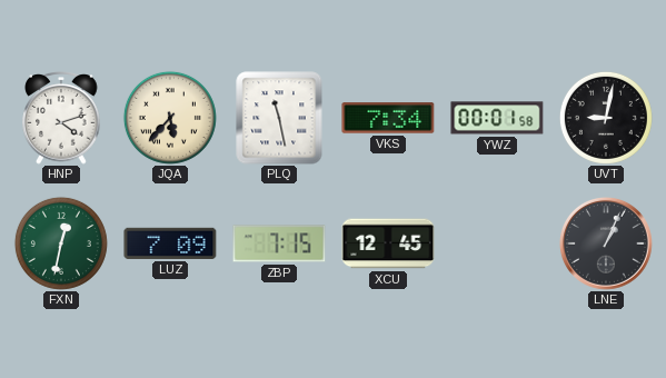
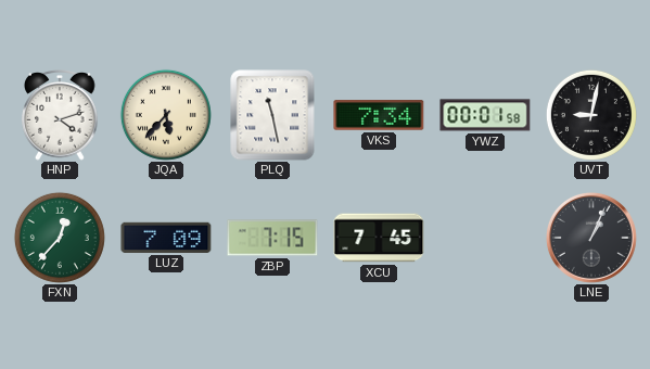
FXN: 12:32 -> 12:37 (60, 238)
XCU: 12:45 -> 7:45 (379, 238)
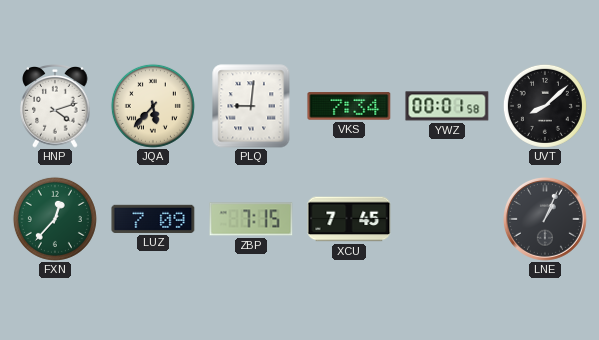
PLQ: 11:28 -> 9:01 (251, 106)
UVT: 9:02 -> 8:08 (545, 106)
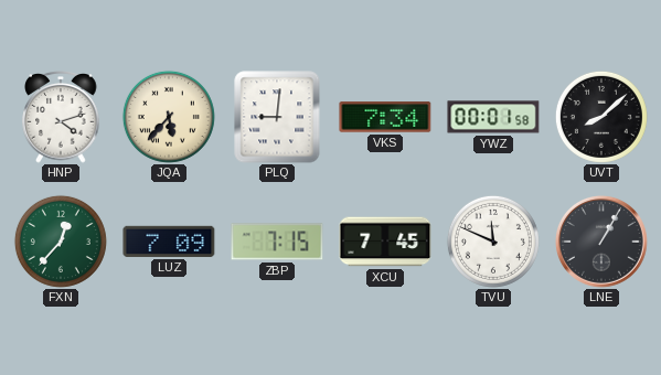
TVU: none -> 11:49 (493, 242)
LNE: 1:04 -> 1:05 (601, 242)
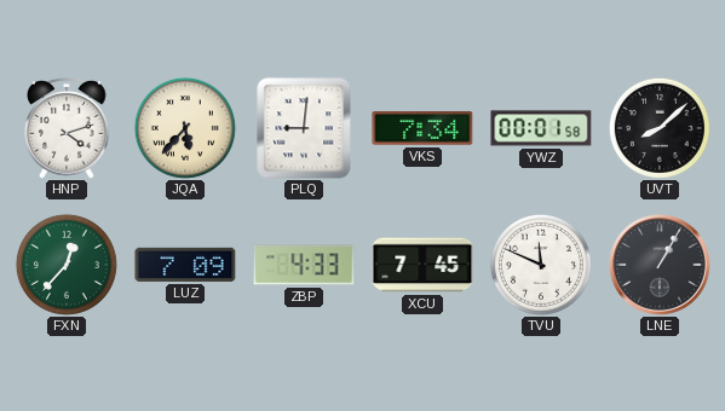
ZBP: 7:15 -> 4:33 (304, 265)
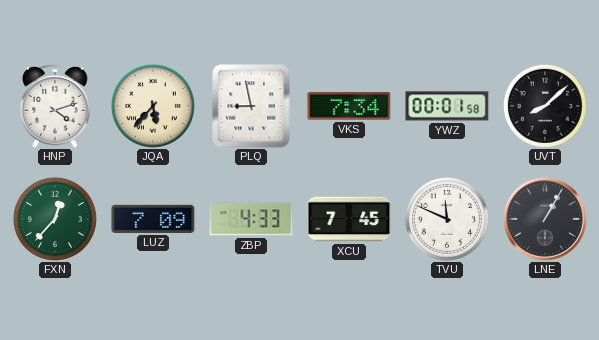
PLQ: 9:01 -> 8:58 (251, 106)
